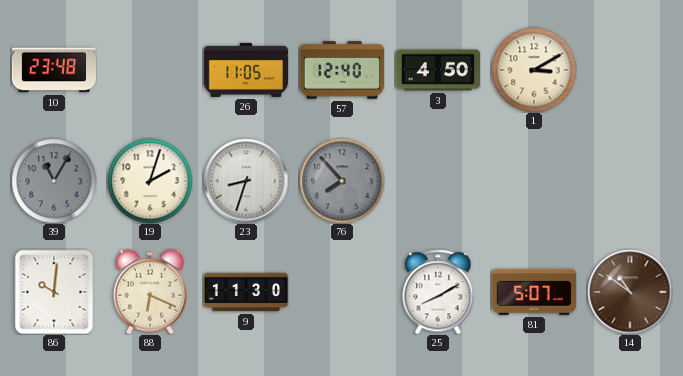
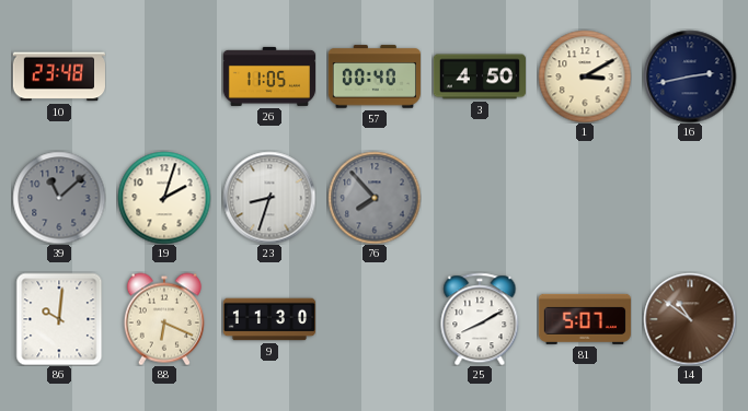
57: 12:40 -> 00:40 (373, 77)
16: none -> 2:43 (690, 77)
39: 11:05 -> 11:08 (59, 198)
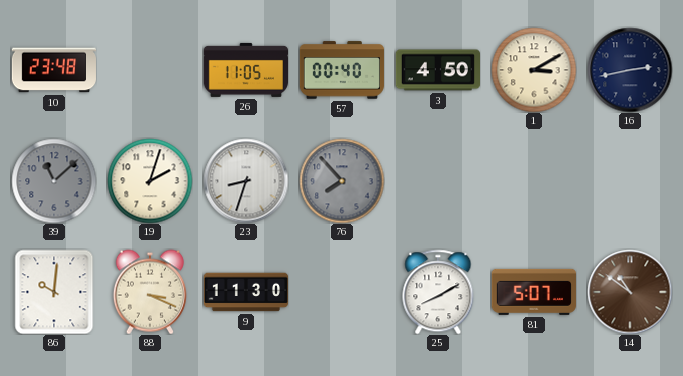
88: 6:19 -> 3:19 (150, 292)
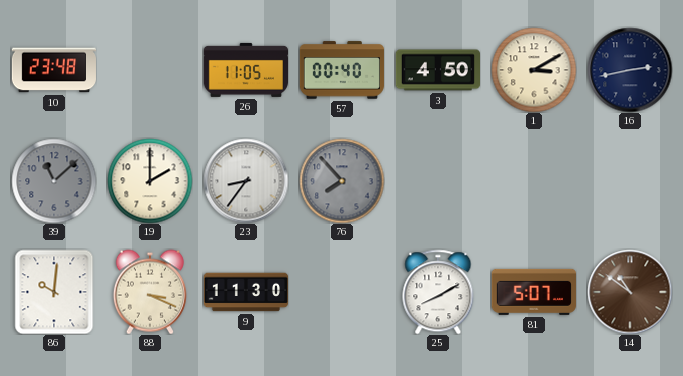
19: 2:03 -> 2:00 (150, 181)
23: 8:33 -> 8:36 (246, 181)
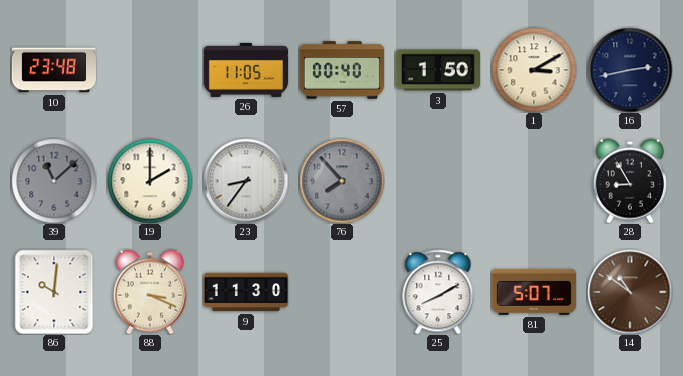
3: 4:50 -> 1:50 (437, 70)
28: none -> 8:55 (630, 181)
